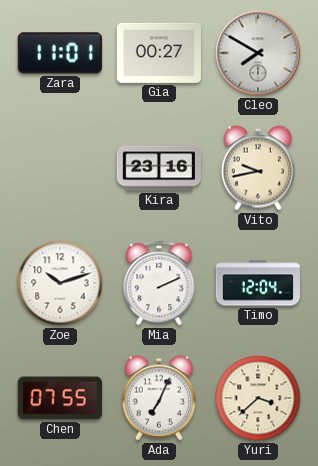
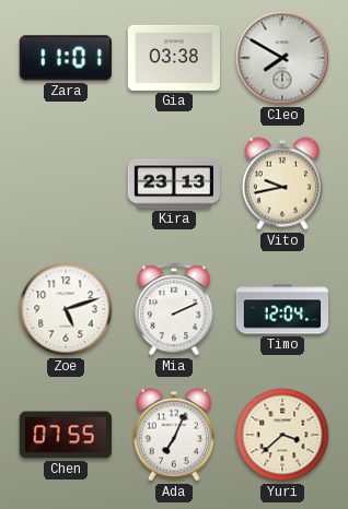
Gia: 00:27 -> 03:38 (173, 58)
Kira: 23:16 -> 23:13 (173, 184)
Zoe: 10:12 -> 5:12 (66, 309)
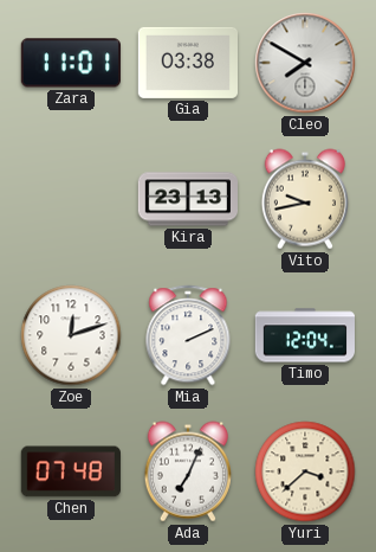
Zoe: 5:12 -> 12:12 (71, 335)
Chen: 07:55 -> 07:48 (71, 471)
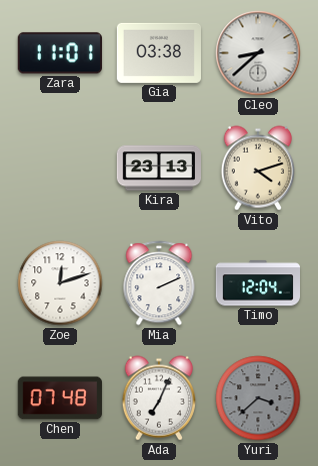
Cleo: 7:50 -> 8:38 (258, 53)
Vito: 9:43 -> 4:12 (258, 168)
Yuri dial: cream -> grey (258, 398)
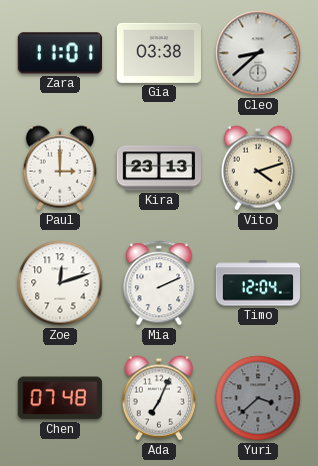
Paul: none -> 3:00 (60, 168)
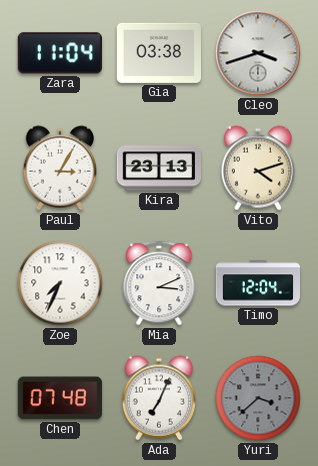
Zara: 11:01 -> 11:04 (60, 53)
Cleo: 8:38 -> 3:42 (258, 53)
Paul: 3:00 -> 3:05 (60, 168)
Zoe: 12:12 -> 7:34 (60, 283)
Mia: 2:11 -> 3:11 (159, 283)
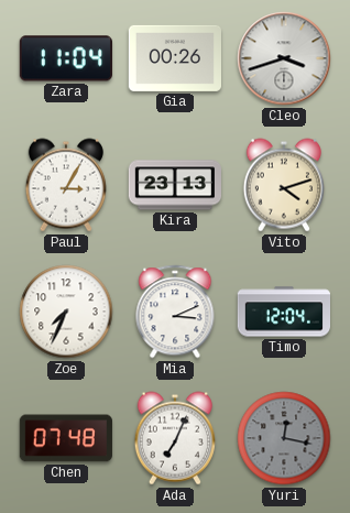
Gia: 03:38 -> 00:26 (174, 58)
Yuri: 3:38 -> 12:17 (284, 438)
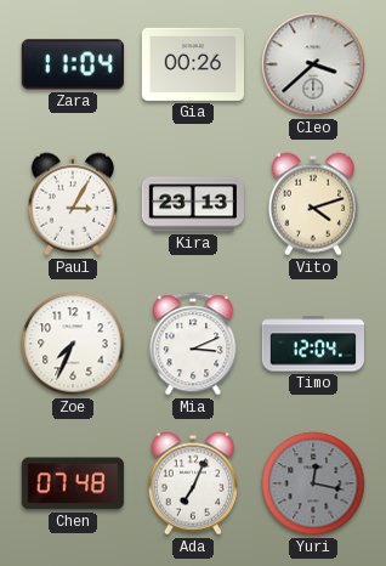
Cleo: 3:42 -> 3:38 (313, 64)
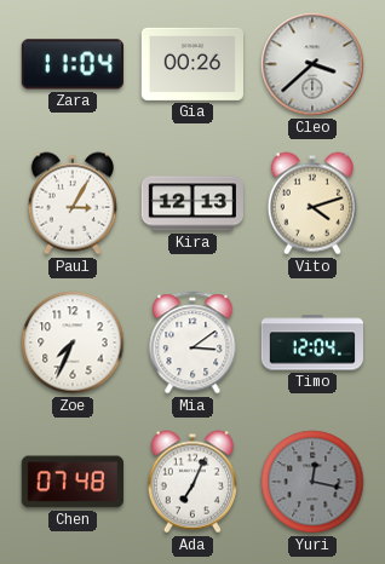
Kira: 23:13 -> 12:13 (191, 203)
Mia: 3:11 -> 3:09 (192, 343)
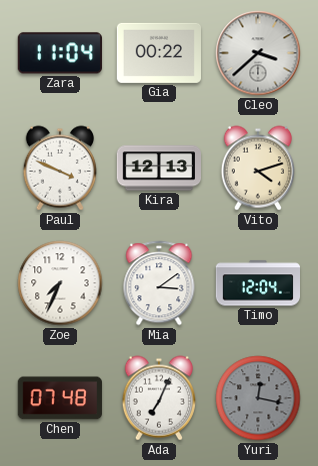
Gia: 00:26 -> 00:22 (158, 53)
Paul: 3:05 -> 3:49 (60, 168)
